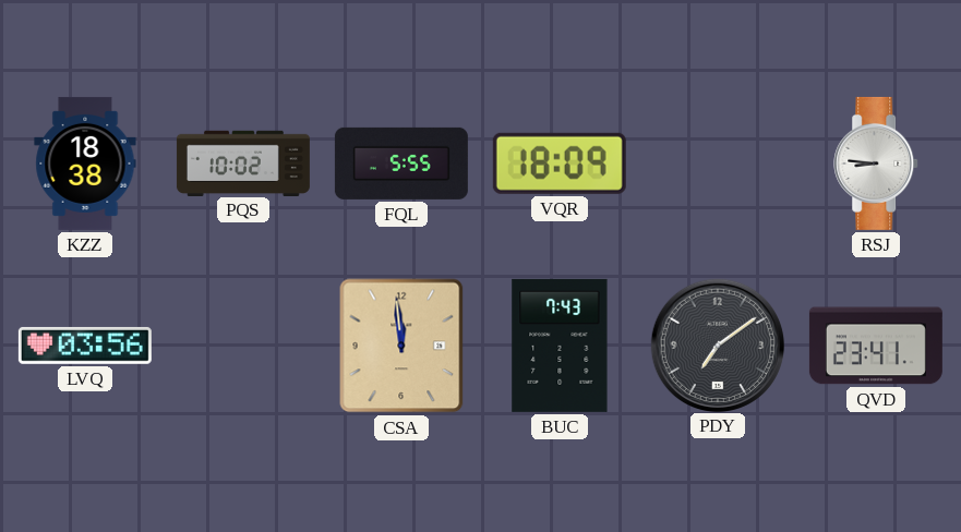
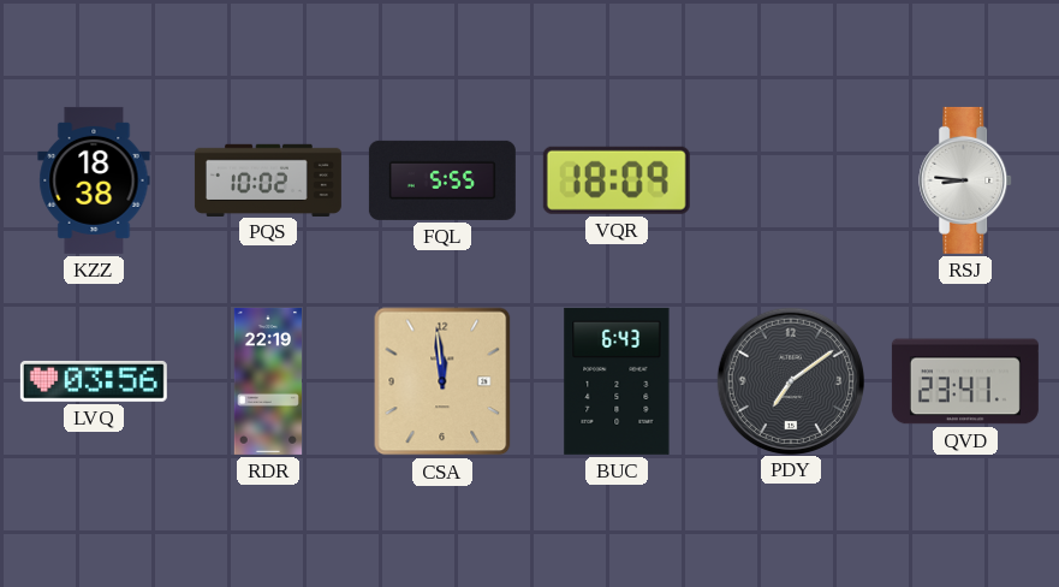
RDR: none -> 22:19 (267, 381)
BUC: 7:43 -> 6:43 (617, 381)
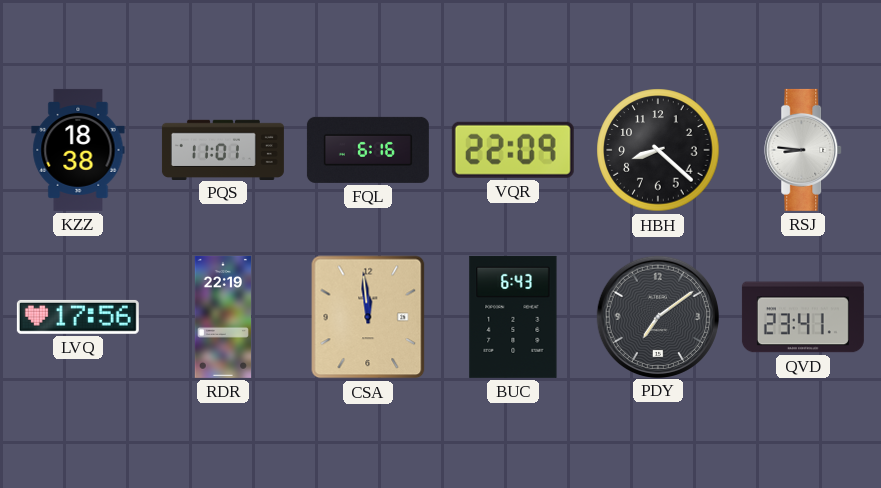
PQS: 10:02 -> 11:01 (223, 149)
FQL: 5:55 -> 6:16 (368, 150)
VQR: 18:09 -> 22:09 (513, 150)
HBH: none -> 8:22 (658, 150)
LVQ: 03:56 -> 17:56 (78, 317)
